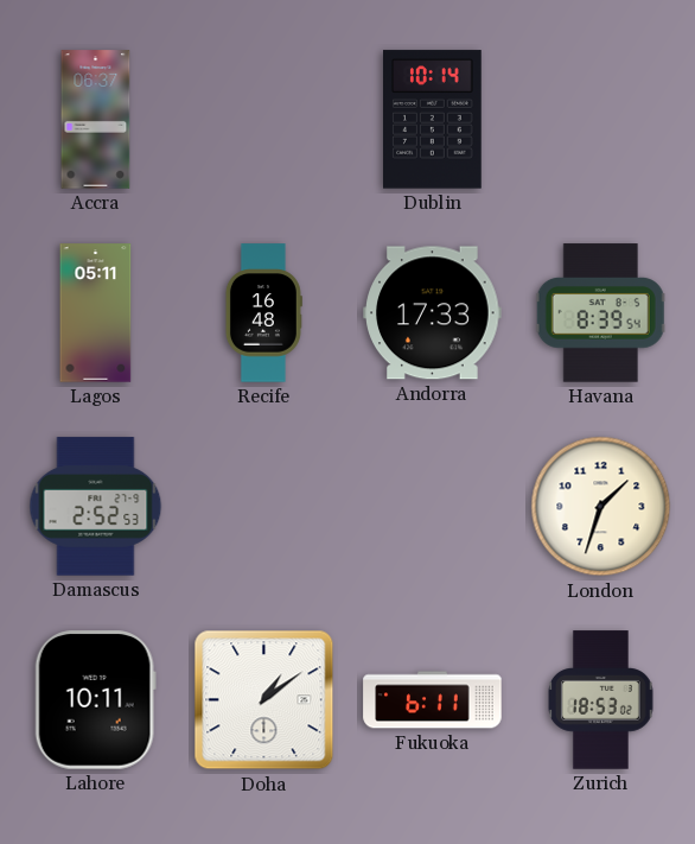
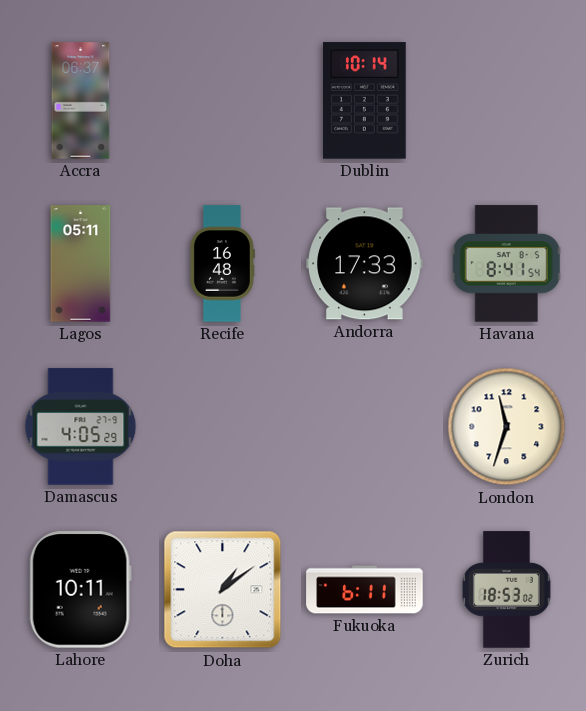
Havana: 8:39 -> 8:41 (506, 264)
Damascus: 2:52 -> 4:05 (81, 427)
London: 1:33 -> 11:33 (507, 427)
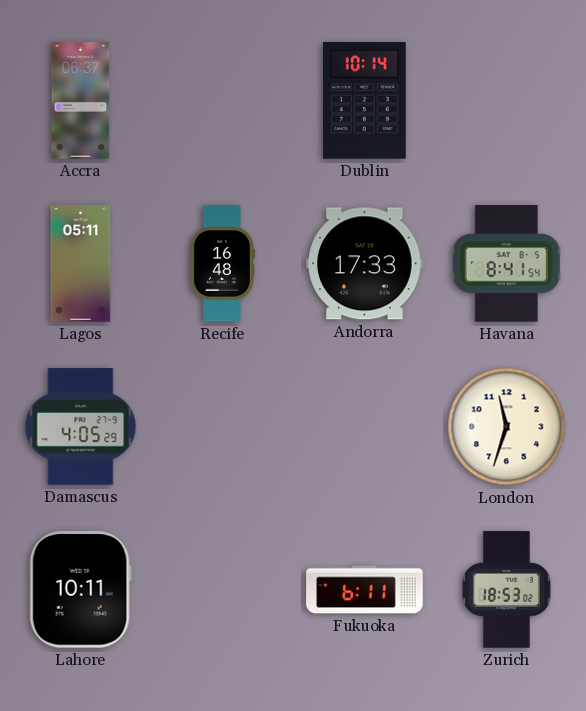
Doha: 1:09 -> none (223, 590)
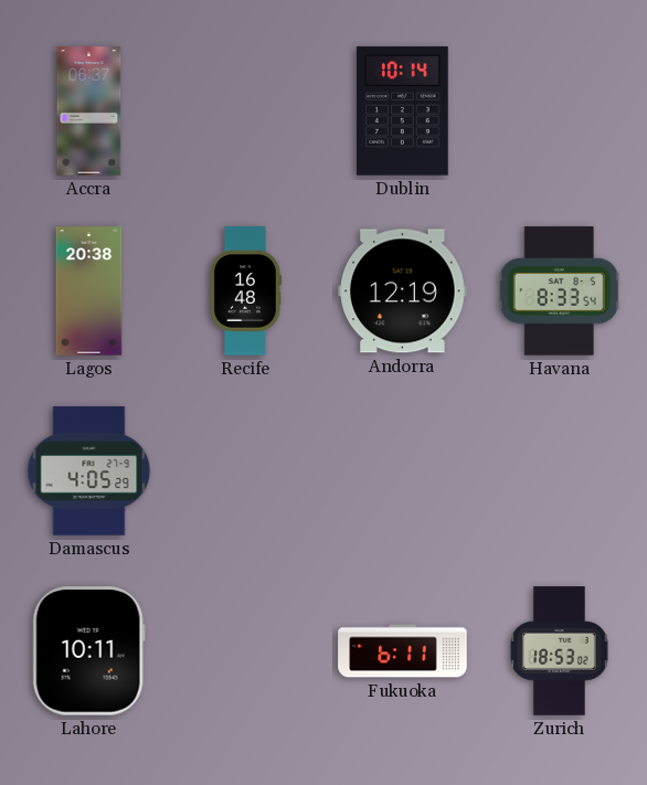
Lagos: 05:11 -> 20:38 (89, 291)
Andorra: 17:33 -> 12:19 (403, 291)
Havana: 8:41 -> 8:33 (559, 291)
London: 11:33 -> none (507, 427)
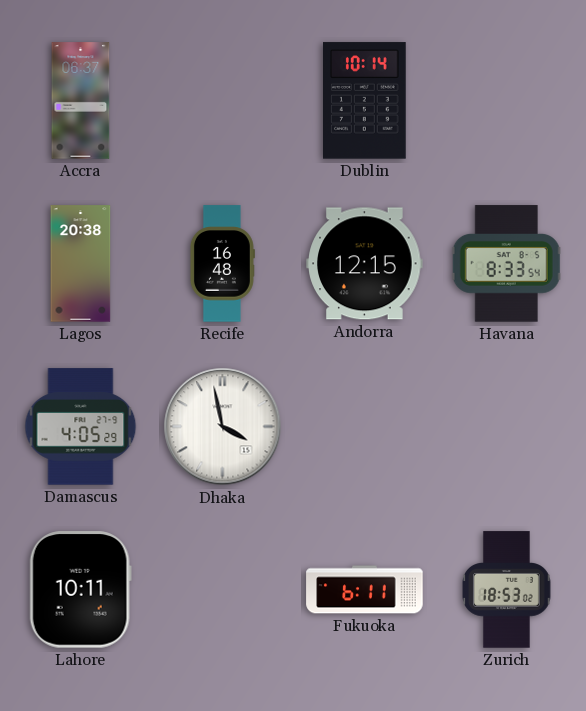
Andorra: 12:19 -> 12:15 (365, 264)
Dhaka: none -> 3:58 (223, 427)
